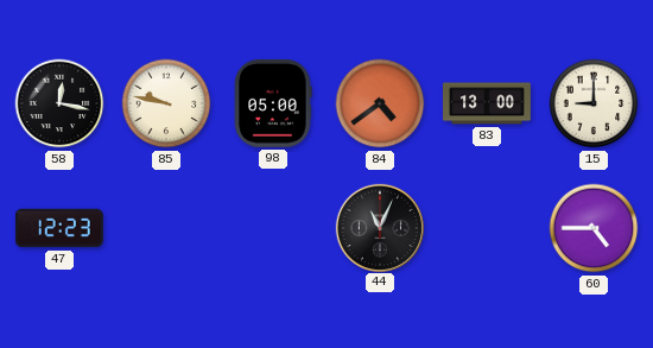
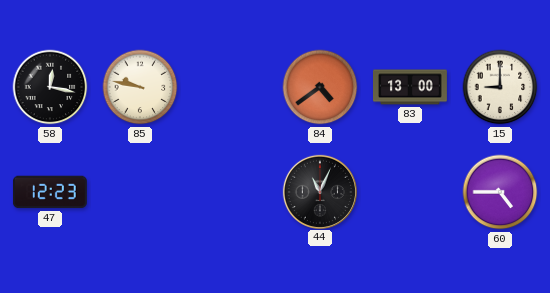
98: 05:00 -> none (273, 103)
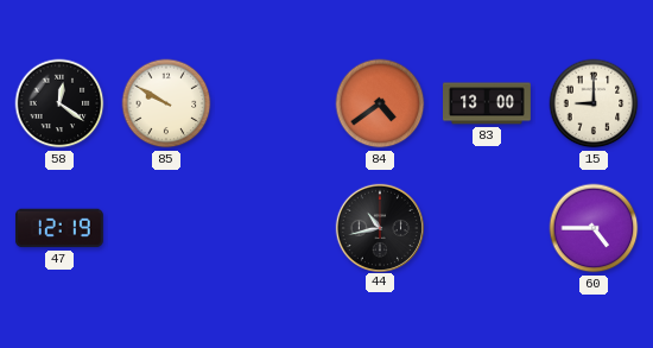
58: 12:17 -> 12:21 (59, 103)
85: 9:47 -> 9:50 (166, 103)
47: 12:23 -> 12:19 (59, 228)
44: 11:04 -> 10:43 (379, 227)
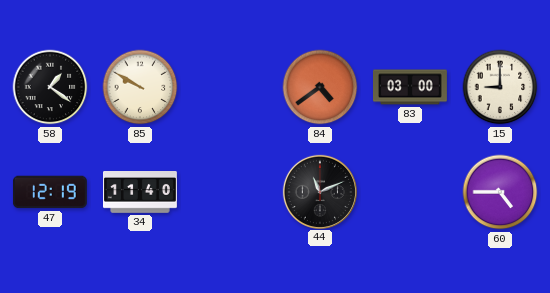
58: 12:21 -> 1:21 (50, 87)
83: 13:00 -> 03:00 (411, 87)
34: none -> 11:40 (141, 192)
44: 10:43 -> 11:11 (319, 191)
